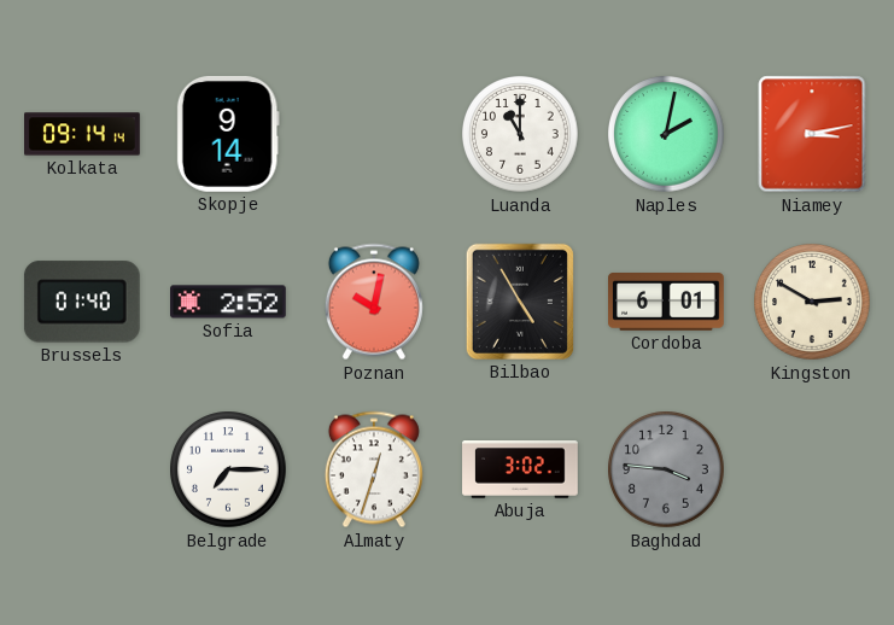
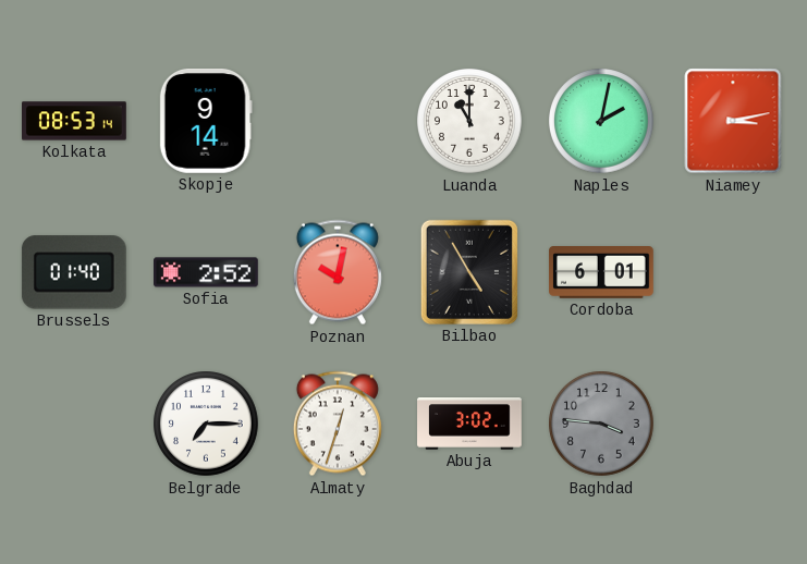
Kolkata: 09:14 -> 08:53 (75, 121)
Kingston: 2:50 -> none (812, 302)
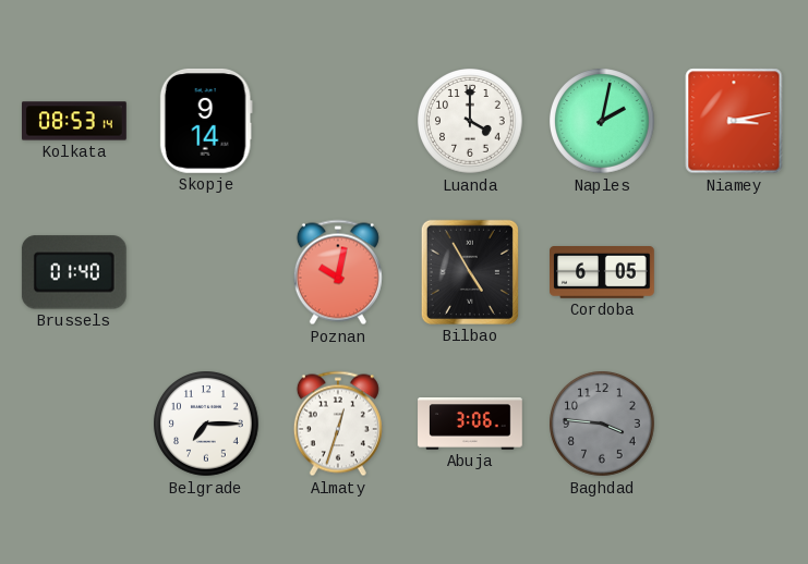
Luanda: 11:00 -> 4:00 (470, 121)
Sofia: 2:52 -> none (207, 272)
Cordoba: 6:01 -> 6:05 (603, 273)
Abuja: 3:02 -> 3:06 (470, 425)
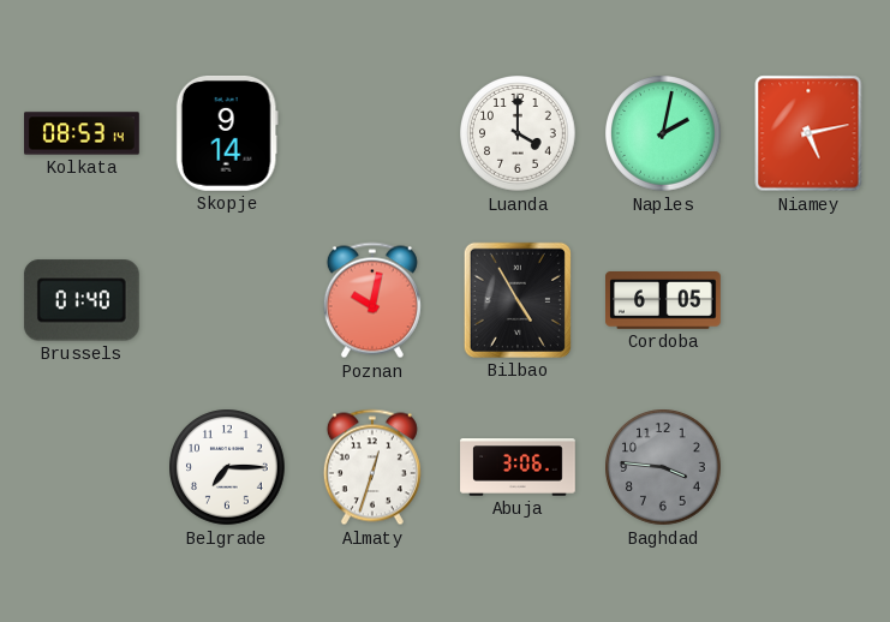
Niamey: 3:13 -> 5:13 (808, 133)
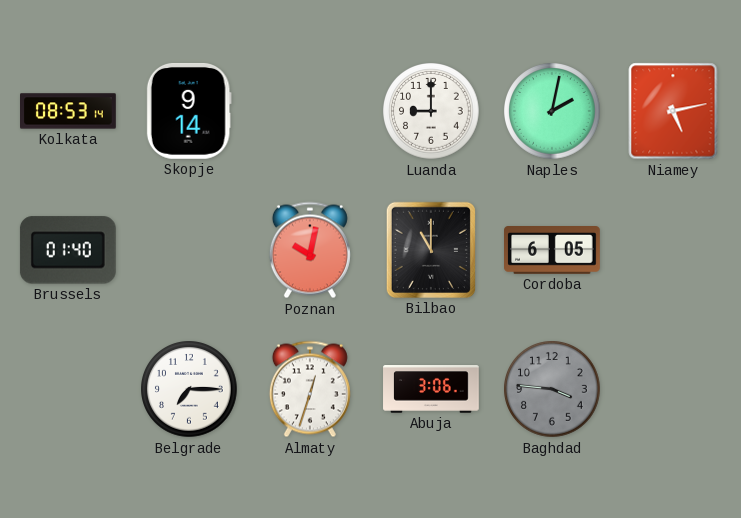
Luanda: 4:00 -> 9:00 (431, 111)
Bilbao: 4:55 -> 11:00 (431, 250)
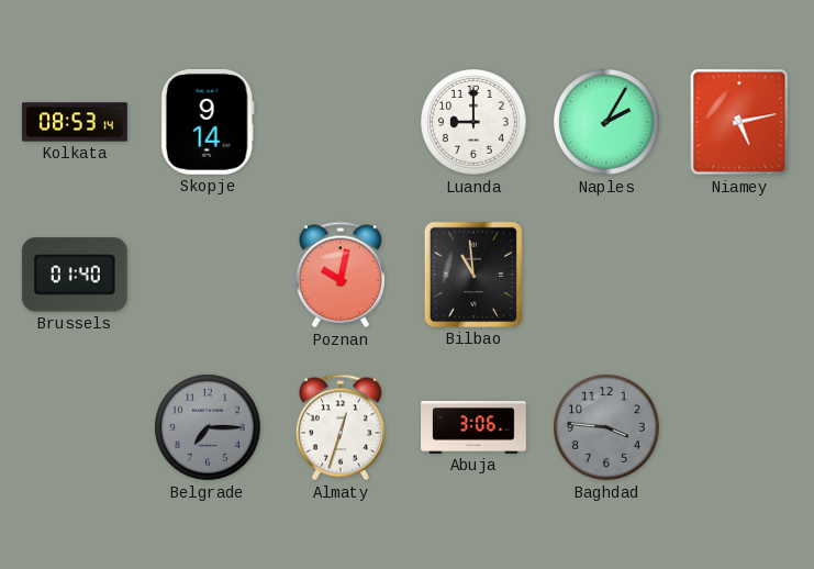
Naples: 2:02 -> 2:05 (606, 122)
Bilbao: 11:00 -> 10:59 (473, 275)
Cordoba: 6:05 -> none (553, 251)
Belgrade dial: white -> grey (208, 427)
